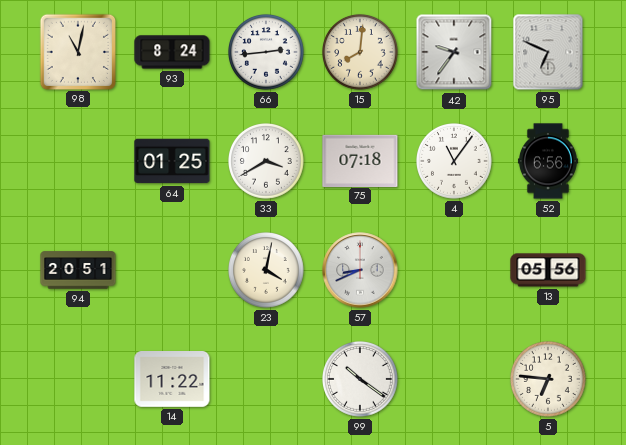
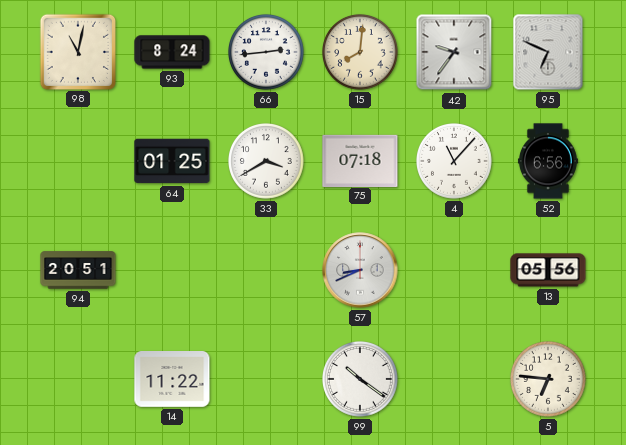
4: 11:06 -> 11:07 (455, 162)
23: 4:02 -> none (267, 271)
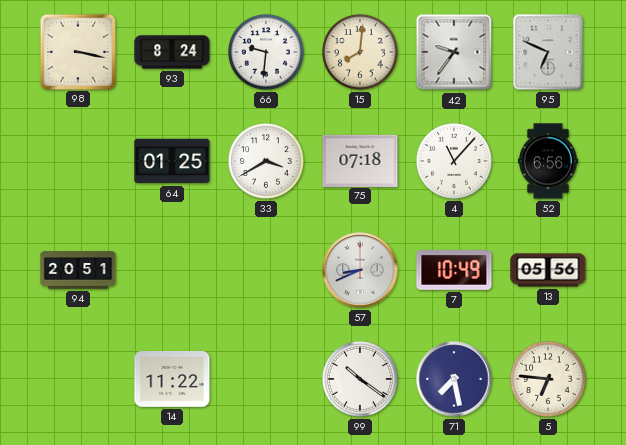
98: 11:02 -> 3:17 (77, 51)
66: 2:44 -> 9:31 (267, 53)
7: none -> 10:49 (454, 271)
71: none -> 7:28 (454, 379)
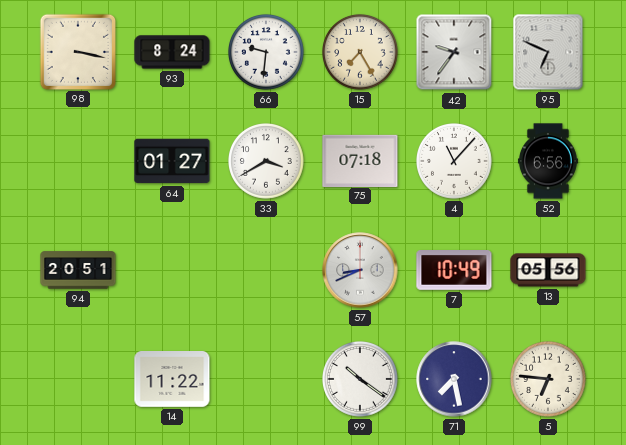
15: 8:01 -> 7:25 (361, 53)
64: 01:25 -> 01:27 (172, 161)
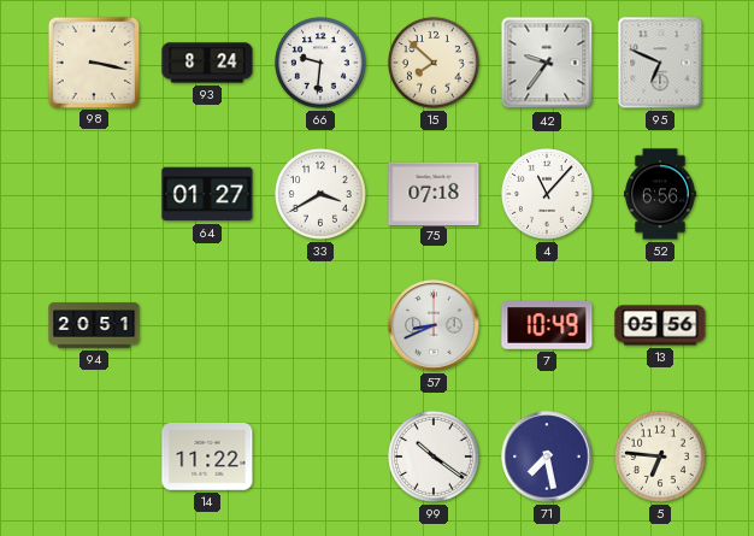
15: 7:25 -> 7:52 (435, 64)
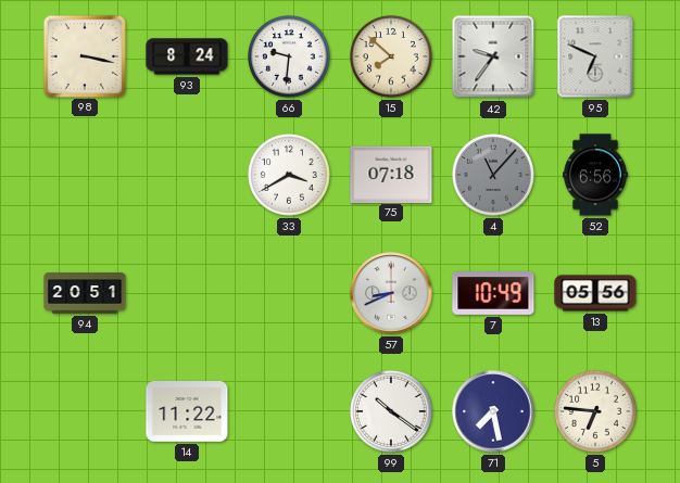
64: 01:27 -> none (207, 194)
4 dial: white -> grey (494, 176)
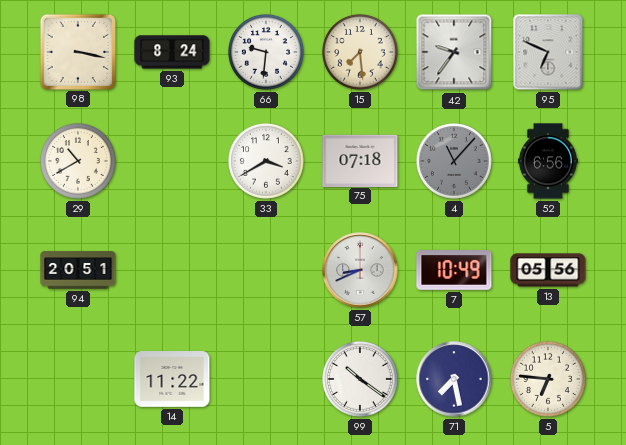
15: 7:52 -> 7:29 (361, 53)
29: none -> 10:40 (79, 162)
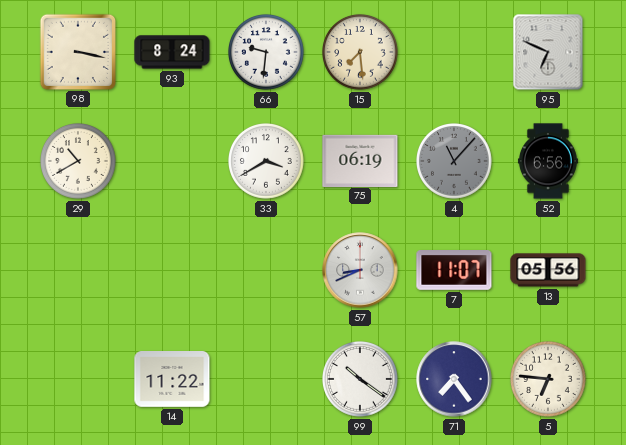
42: 9:36 -> none (454, 52)
75: 07:18 -> 06:19 (360, 160)
94: 20:51 -> none (78, 270)
7: 10:49 -> 11:07 (454, 271)
71: 7:28 -> 7:24 (454, 379)
